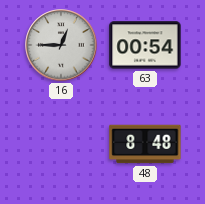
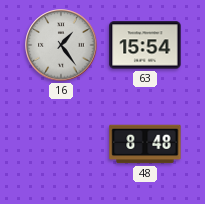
16: 12:45 -> 1:24 (61, 45)
63: 00:54 -> 15:54 (145, 45)
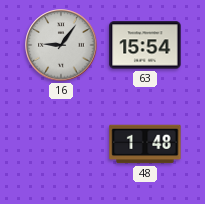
16: 1:24 -> 9:06 (61, 45)
48: 8:48 -> 1:48 (145, 144)
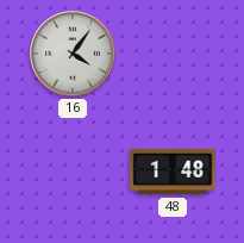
16: 9:06 -> 4:06 (73, 54)
63: 15:54 -> none (145, 45)
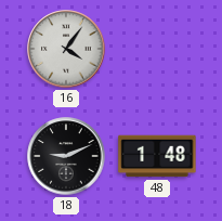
18: none -> 9:11 (66, 156)
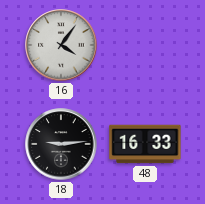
18: 9:11 -> 9:14 (61, 144)
48: 1:48 -> 16:33 (145, 144)
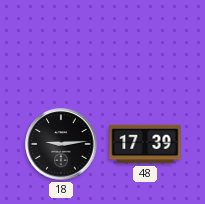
16: 4:06 -> none (61, 45)
48: 16:33 -> 17:39 (145, 144)
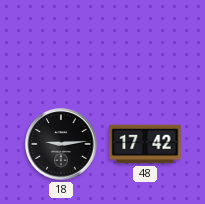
48: 17:39 -> 17:42 (145, 144)
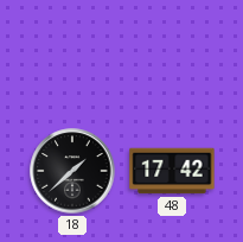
18: 9:14 -> 1:38 (72, 171)
